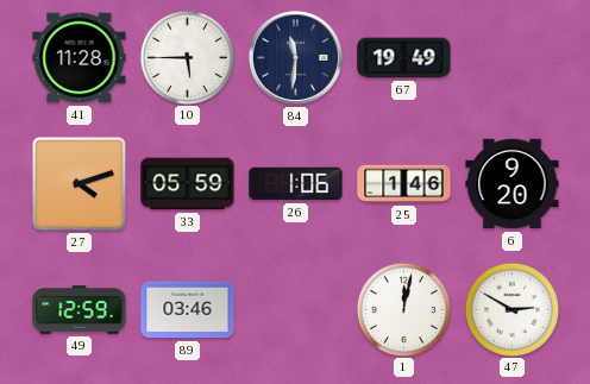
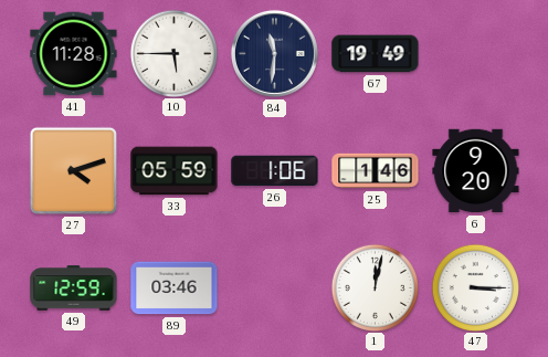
47: 2:50 -> 3:15 (475, 287)
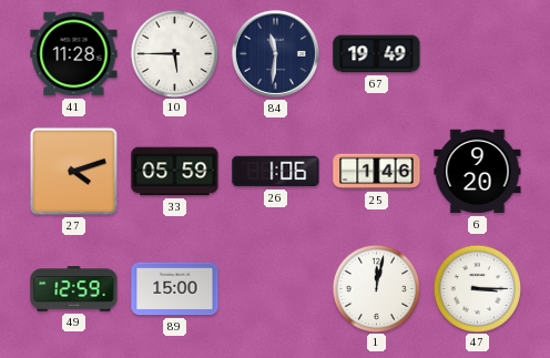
89: 03:46 -> 15:00 (175, 289)
